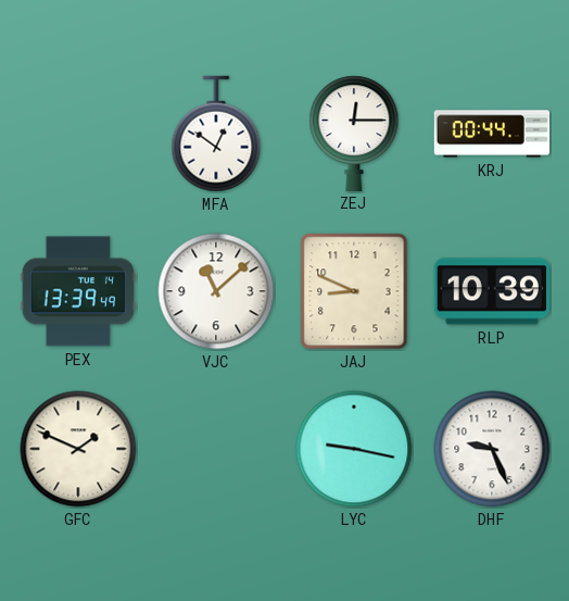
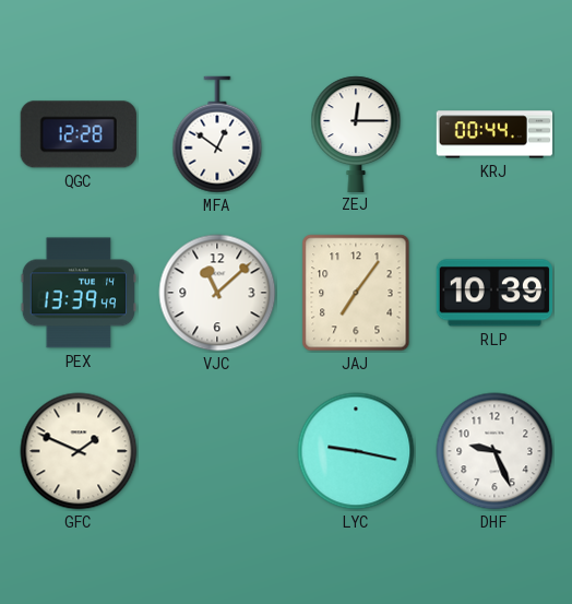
QGC: none -> 12:28 (79, 134)
JAJ: 8:49 -> 7:06 (356, 293)
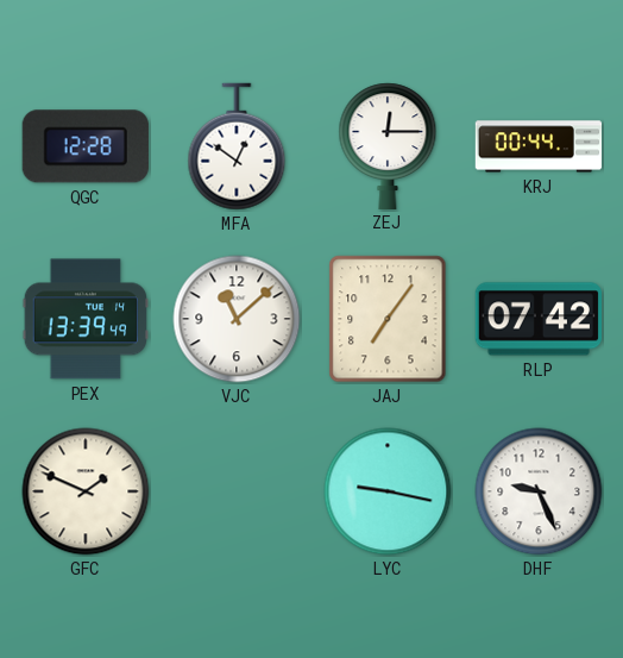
RLP: 10:39 -> 07:42 (537, 319)
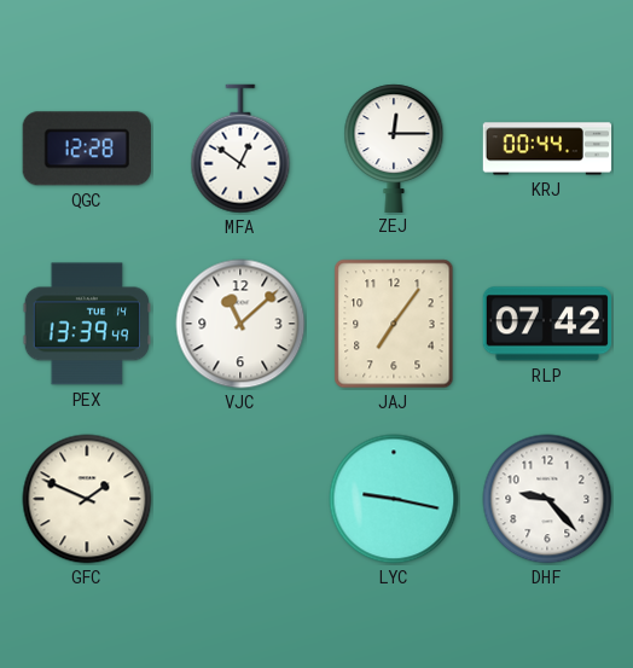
DHF: 9:26 -> 9:23 (547, 499)
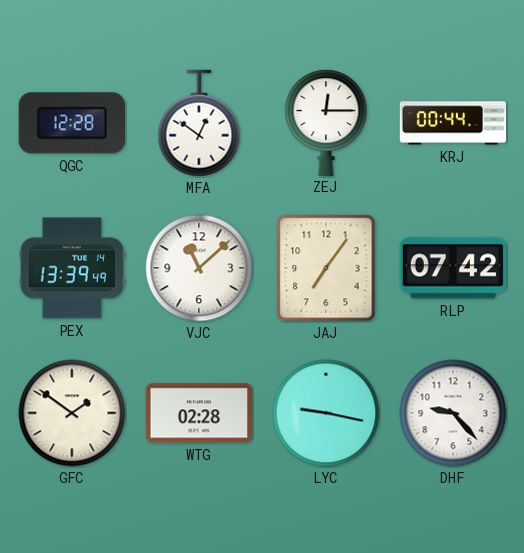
GFC: 1:49 -> 1:51 (72, 413)
WTG: none -> 02:28 (198, 413)
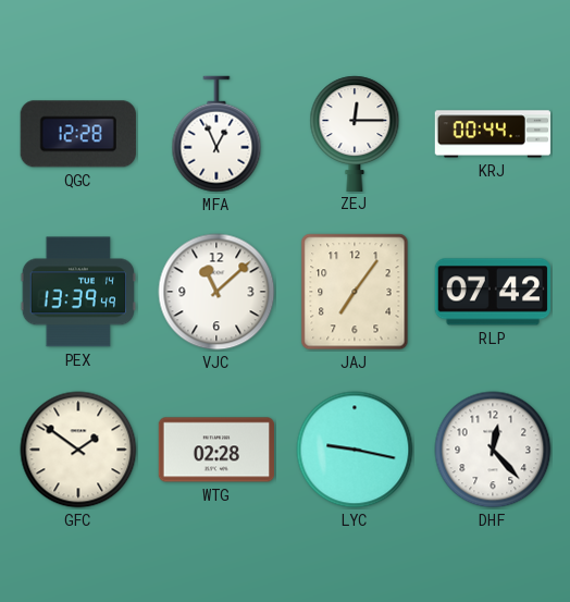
MFA: 12:51 -> 12:56 (216, 134)
DHF: 9:23 -> 12:23 (493, 450)
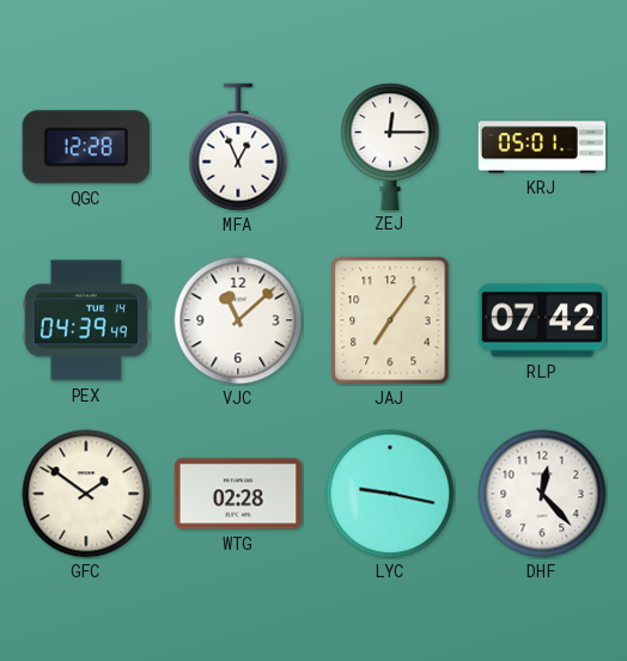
KRJ: 00:44 -> 05:01 (542, 147)
PEX: 13:39 -> 04:39 (85, 320)
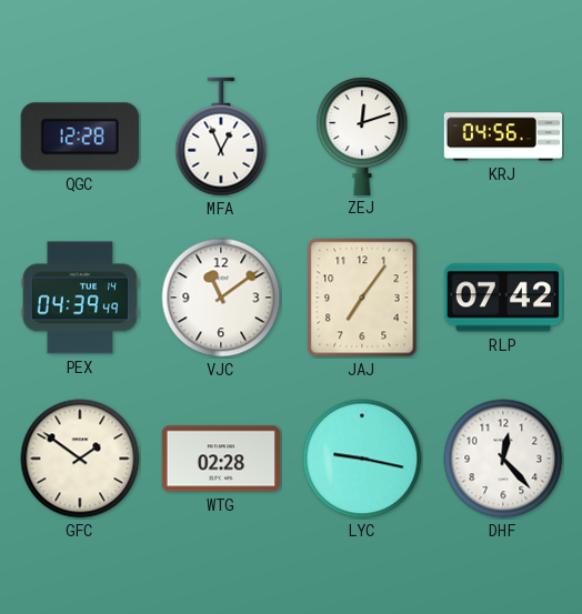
ZEJ: 12:15 -> 12:12 (362, 135)
KRJ: 05:01 -> 04:56 (503, 137)
VJC: 11:08 -> 11:09 (221, 298)
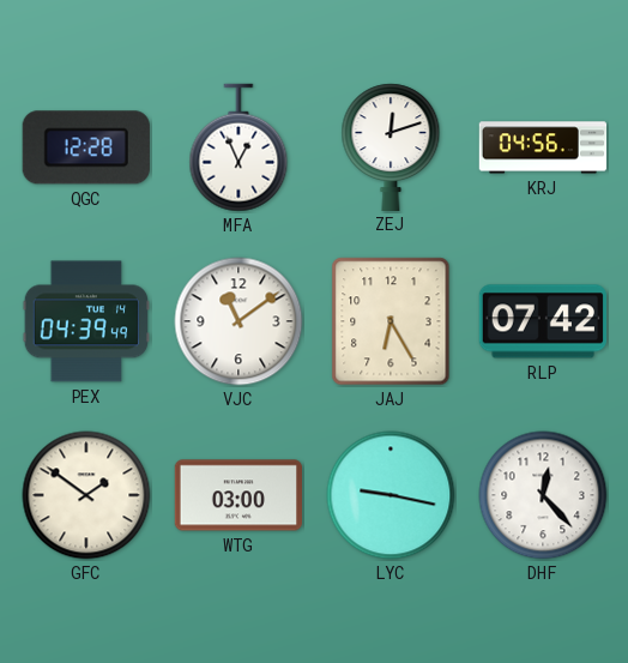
JAJ: 7:06 -> 6:25 (391, 321)
WTG: 02:28 -> 03:00 (237, 495)
